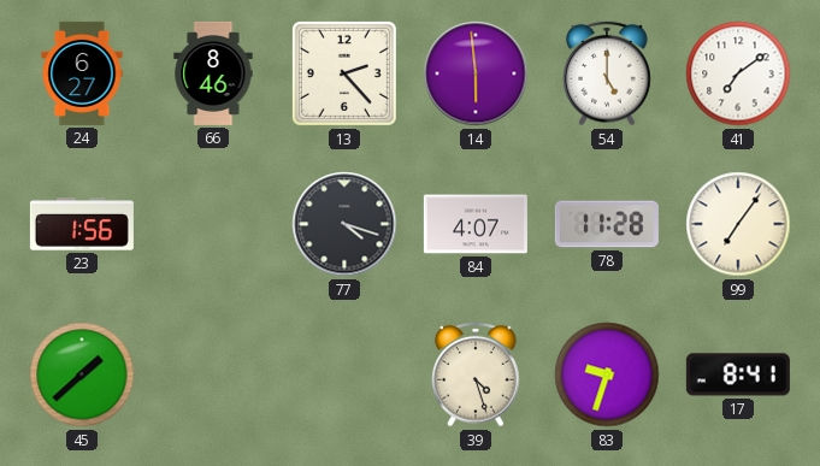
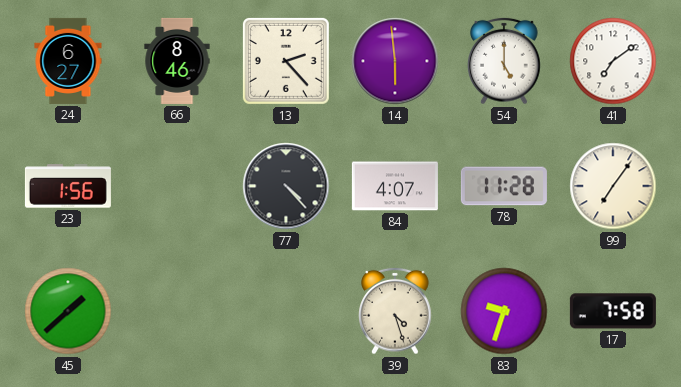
77: 4:18 -> 4:23 (286, 186)
17: 8:41 -> 7:58 (613, 311)
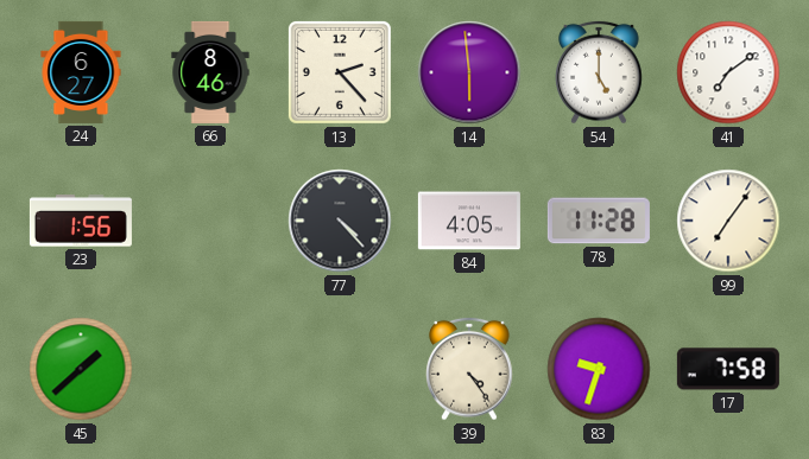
84: 4:07 -> 4:05 (469, 221)
39: 4:27 -> 4:24 (469, 369)
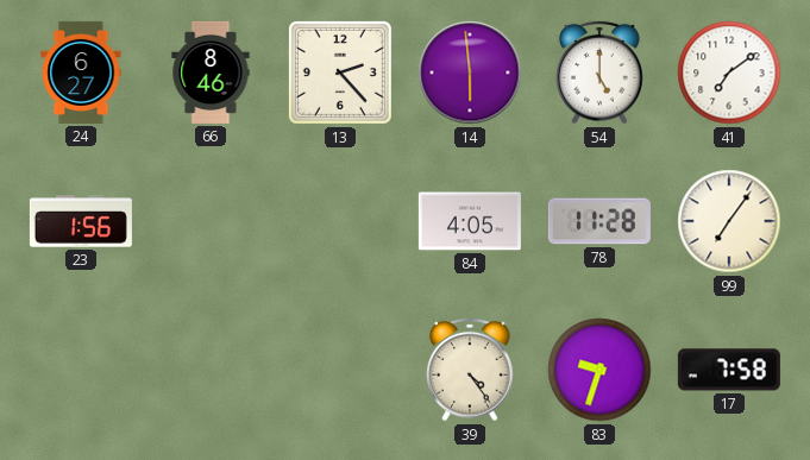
77: 4:23 -> none (340, 221)
45: 1:38 -> none (81, 369)
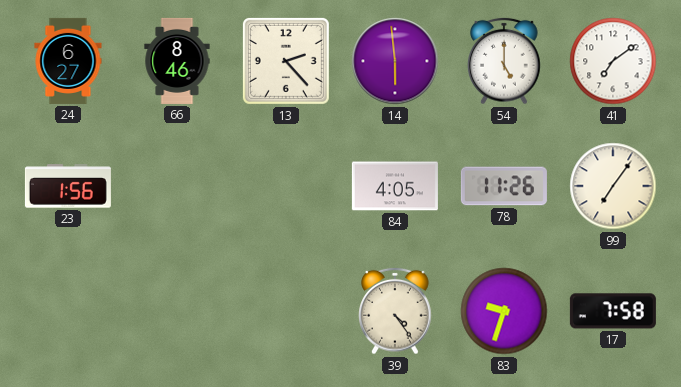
78: 11:28 -> 11:26 (504, 186)
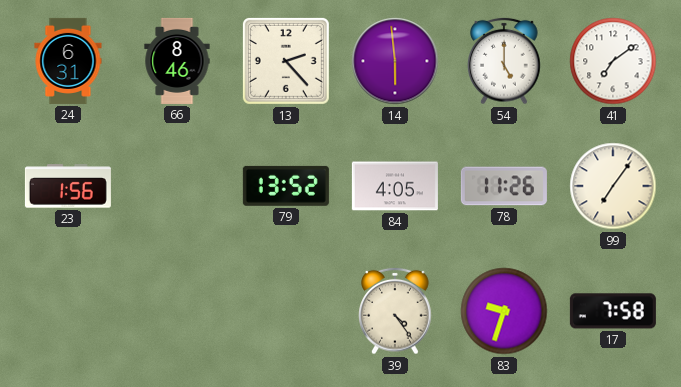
24: 6:27 -> 6:31 (68, 61)
79: none -> 13:52 (286, 186)
